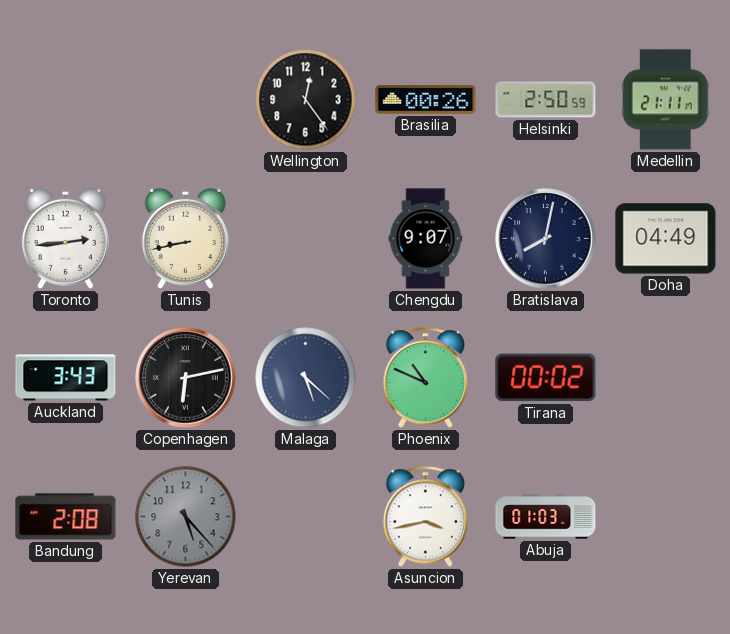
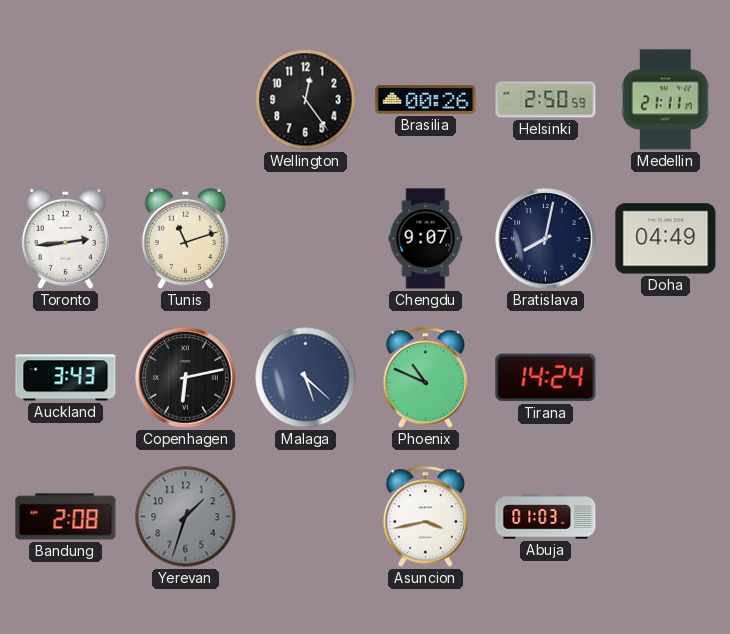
Tunis: 8:43 -> 11:12 (185, 238)
Tirana: 00:02 -> 14:24 (546, 378)
Yerevan: 5:23 -> 1:33 (186, 517)
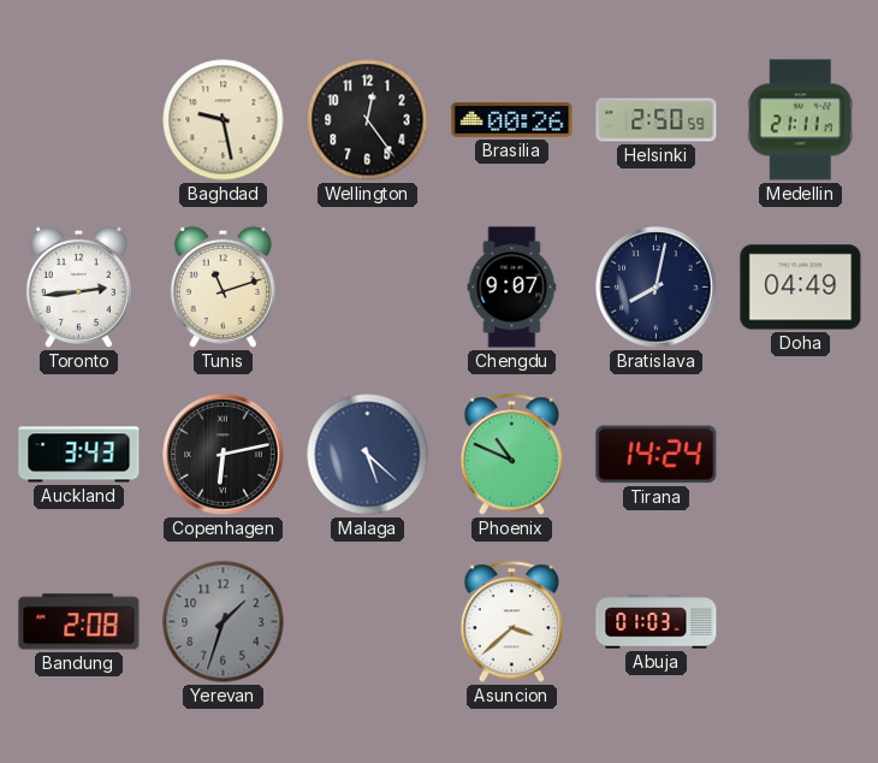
Baghdad: none -> 9:28 (224, 120)
Asuncion: 3:43 -> 3:38 (512, 622)
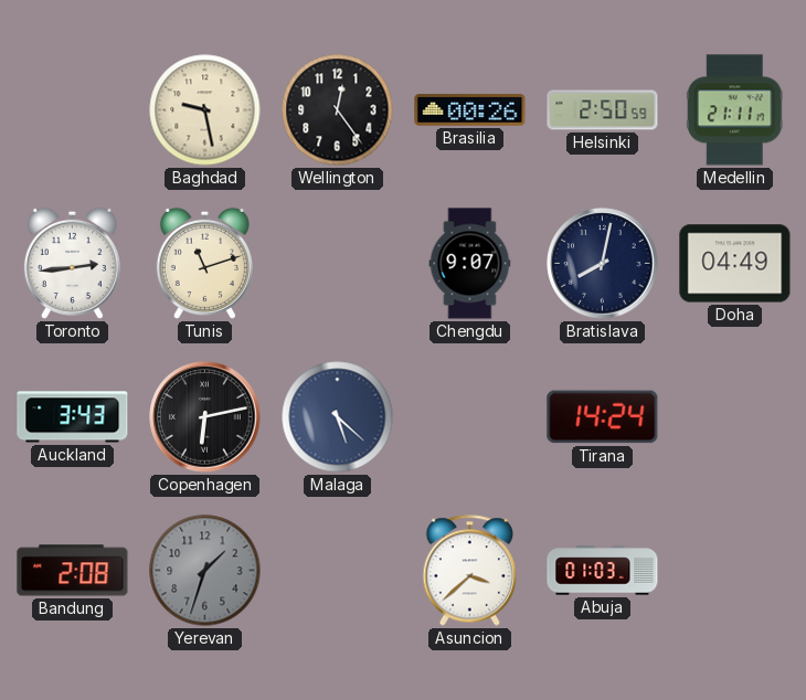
Phoenix: 10:49 -> none (512, 455)
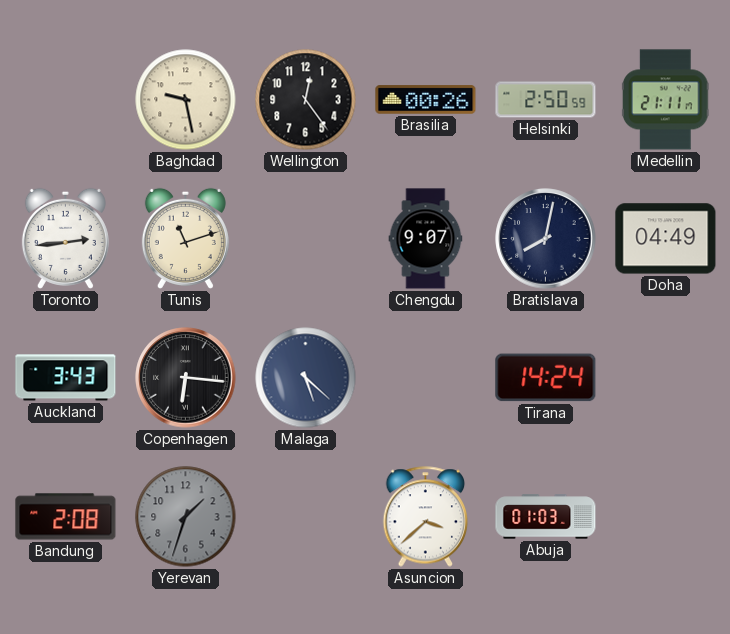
Copenhagen: 6:13 -> 6:16 (186, 378)
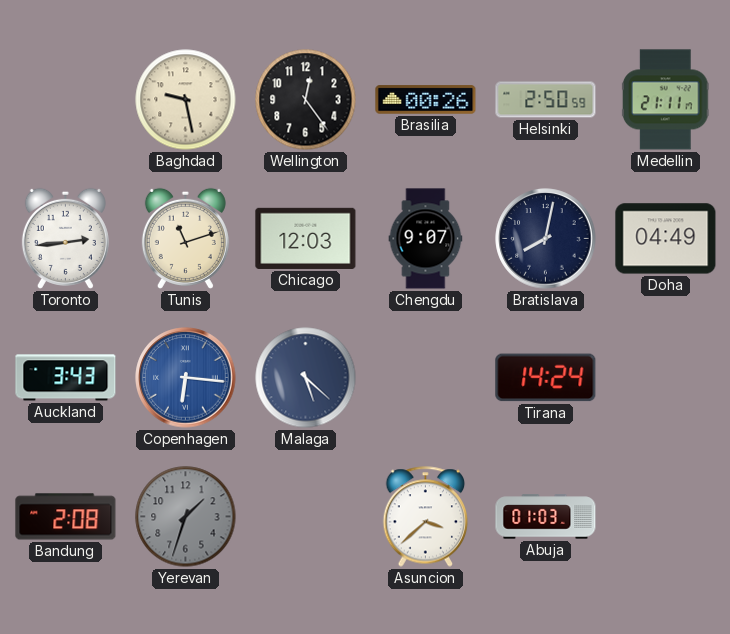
Chicago: none -> 12:03 (306, 238)
Copenhagen dial: black -> blue (186, 378)
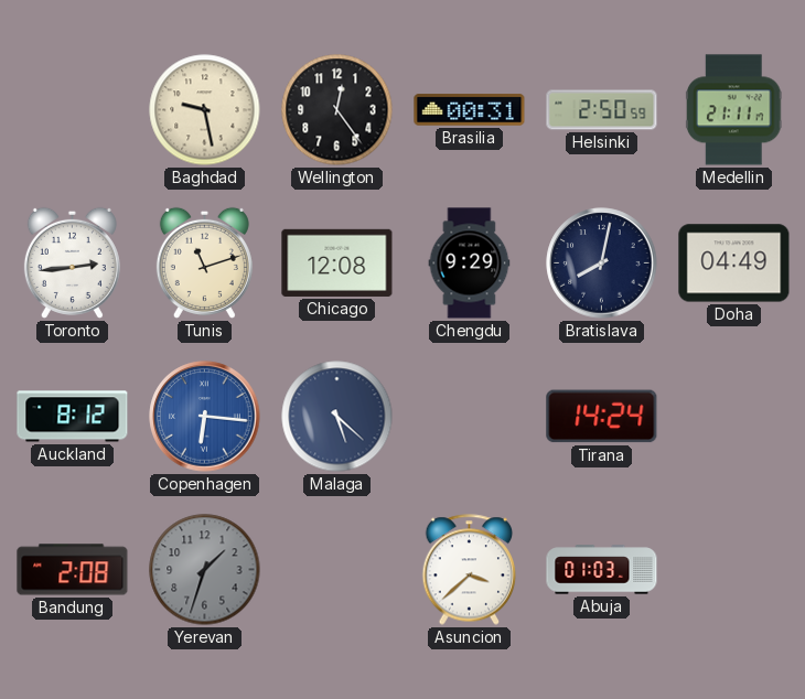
Brasilia: 00:26 -> 00:31 (470, 110)
Chicago: 12:03 -> 12:08 (337, 262)
Chengdu: 9:07 -> 9:29 (470, 264)
Auckland: 3:43 -> 8:12 (73, 417)
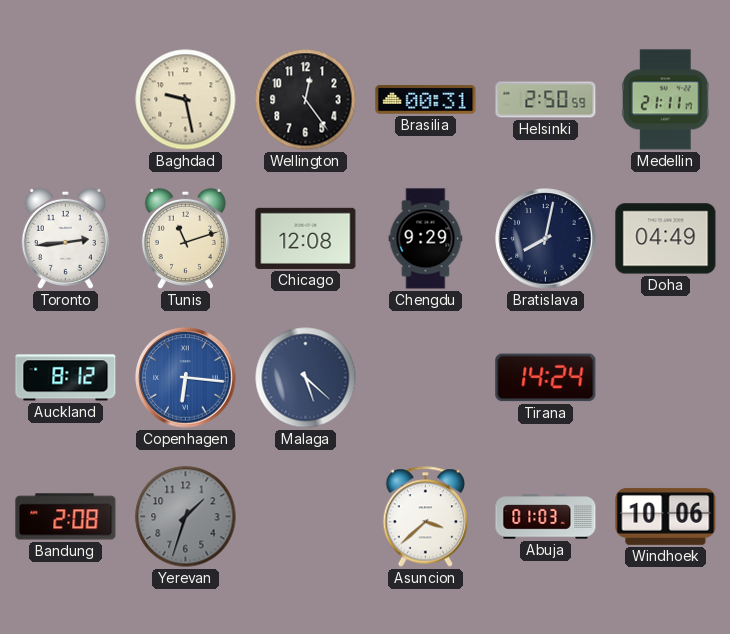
Windhoek: none -> 10:06 (666, 516)
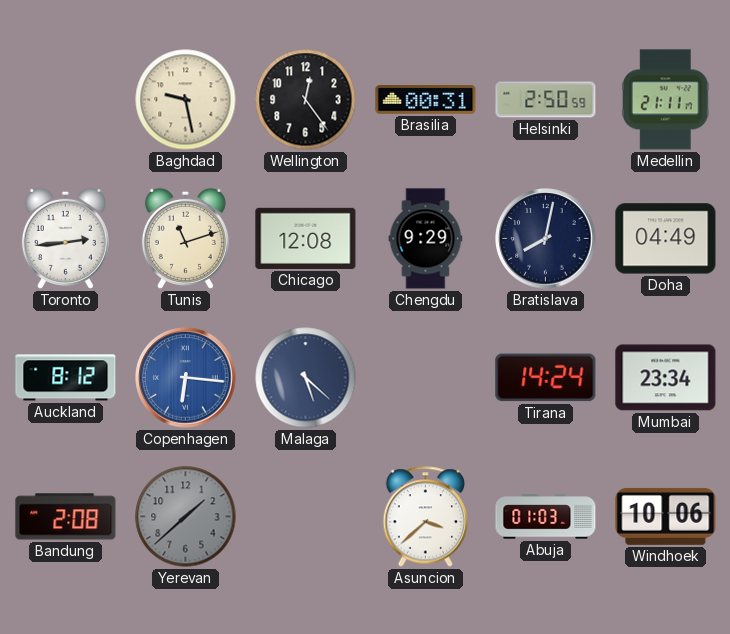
Mumbai: none -> 23:34 (666, 378)
Yerevan: 1:33 -> 1:38 (186, 517)
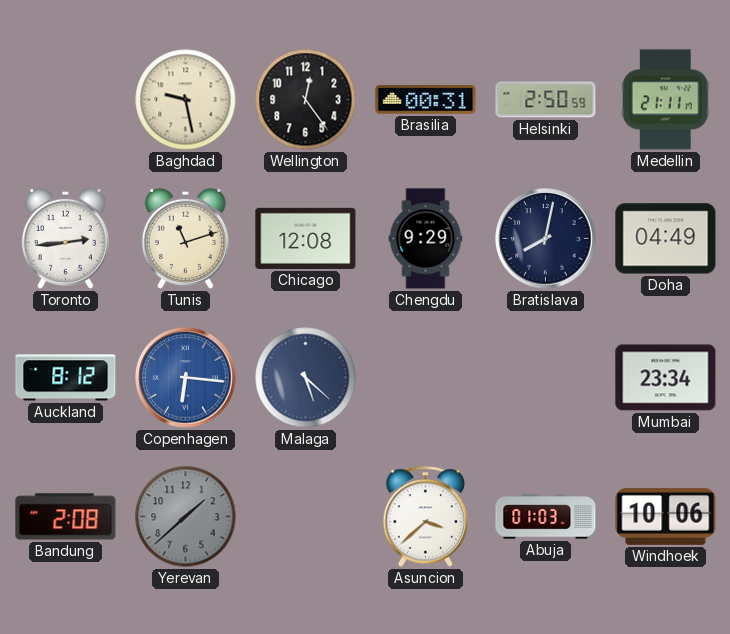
Tirana: 14:24 -> none (546, 378)
